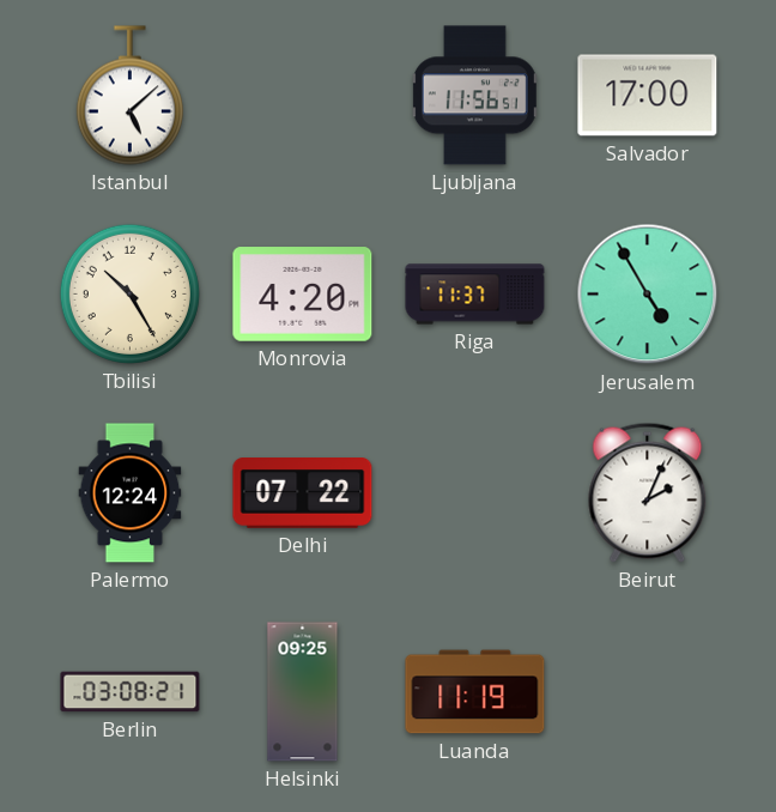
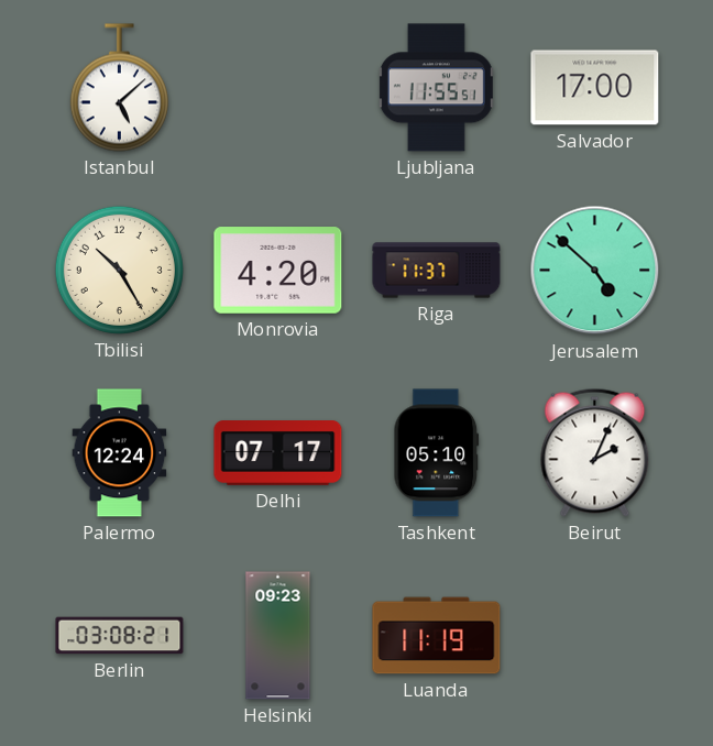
Ljubljana: 11:56 -> 11:55 (436, 88)
Jerusalem: 4:55 -> 4:52 (595, 271)
Delhi: 07:22 -> 07:17 (278, 453)
Tashkent: none -> 05:10 (437, 453)
Helsinki: 09:25 -> 09:23 (278, 636)
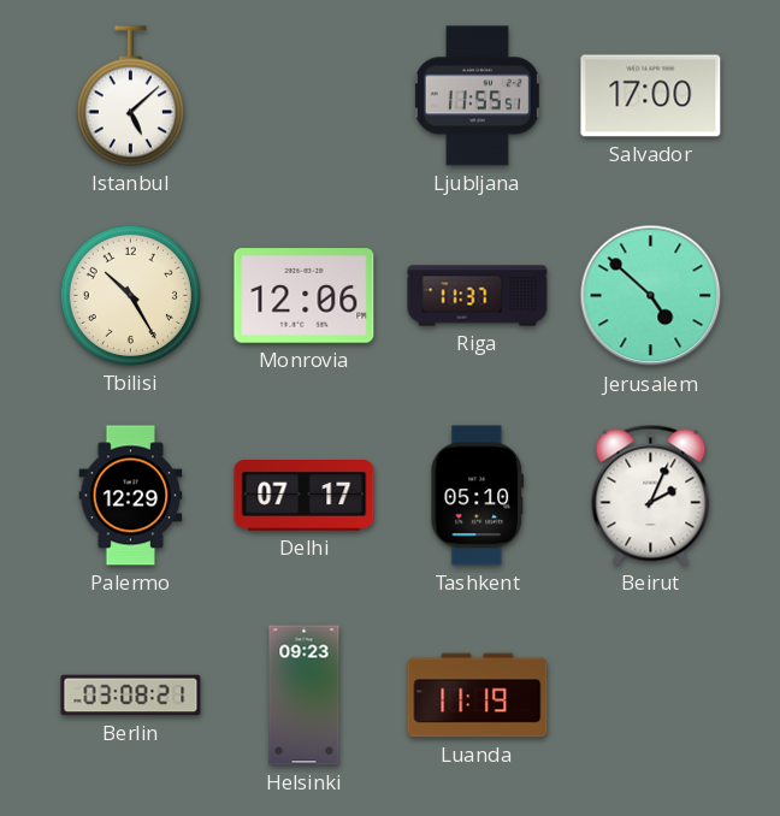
Monrovia: 4:20 -> 12:06 (305, 296)
Palermo: 12:24 -> 12:29 (131, 496)
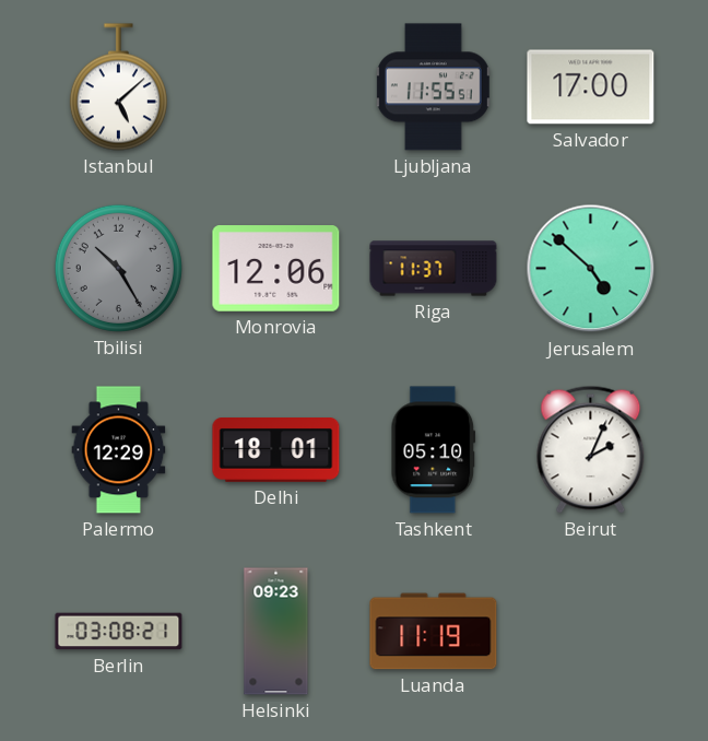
Tbilisi dial: cream -> grey (118, 268)
Delhi: 07:17 -> 18:01 (276, 450)
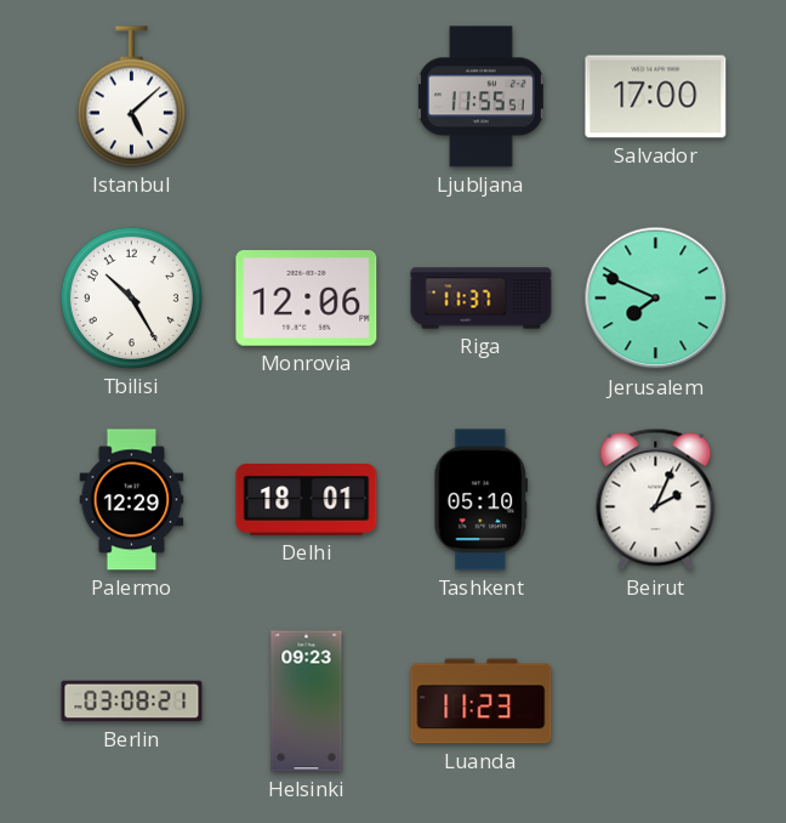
Tbilisi dial: grey -> white (131, 297)
Jerusalem: 4:52 -> 7:49 (656, 299)
Luanda: 11:19 -> 11:23 (482, 702)
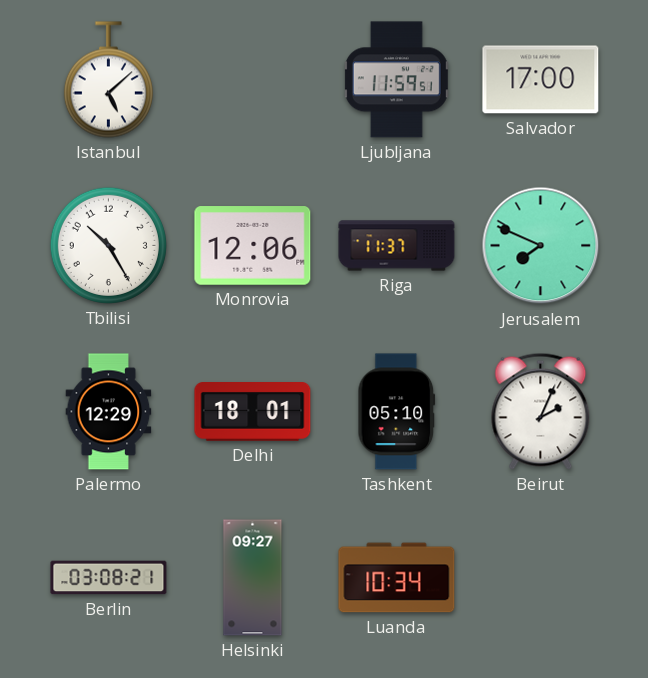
Ljubljana: 11:55 -> 11:59 (396, 80)
Helsinki: 09:23 -> 09:27 (253, 578)
Luanda: 11:23 -> 10:34 (397, 578)
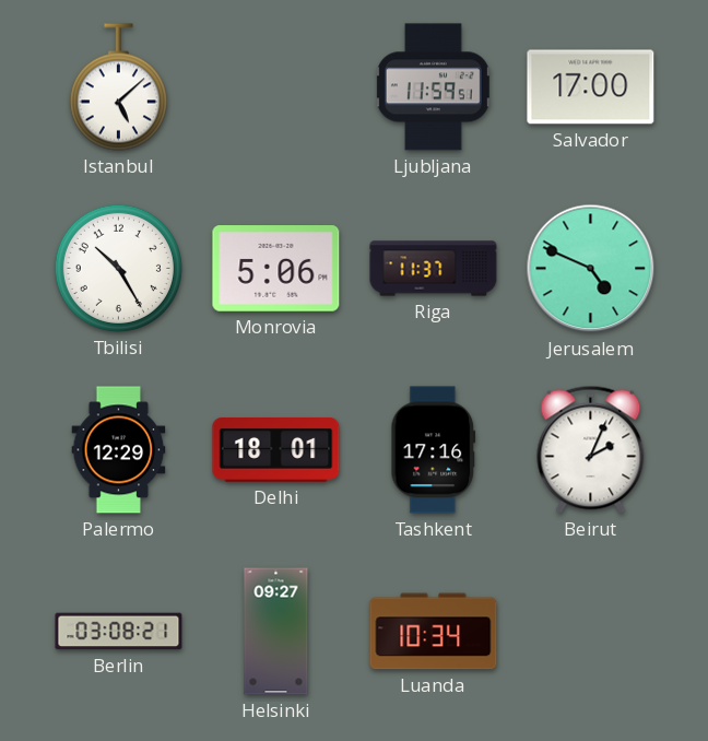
Monrovia: 12:06 -> 5:06 (276, 269)
Jerusalem: 7:49 -> 4:49 (591, 269)
Tashkent: 05:10 -> 17:16 (434, 450)
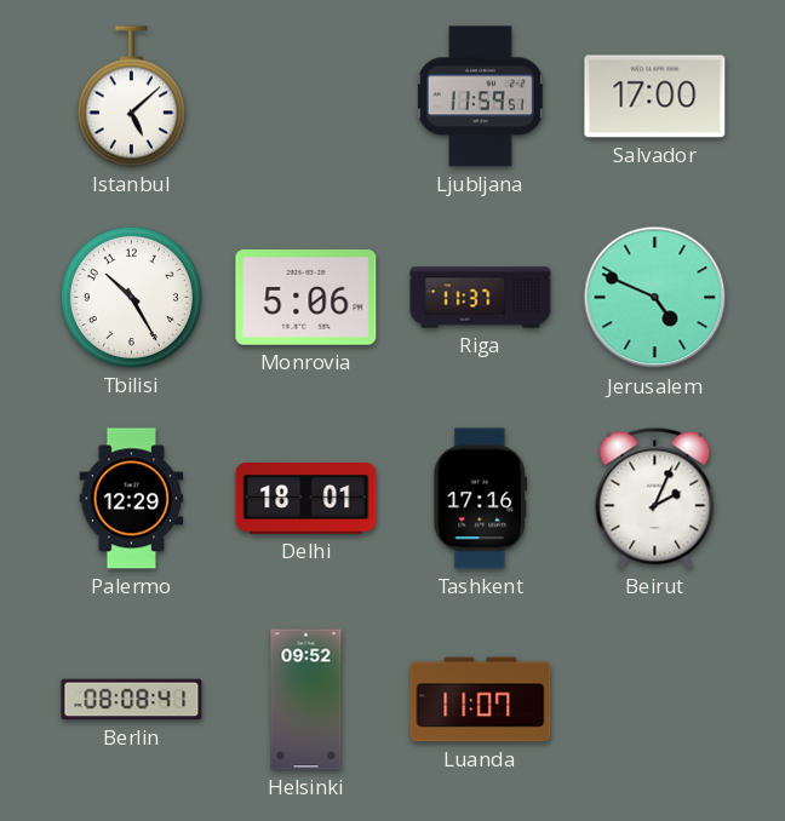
Berlin: 03:08 -> 08:08 (132, 700)
Helsinki: 09:27 -> 09:52 (306, 700)
Luanda: 10:34 -> 11:07 (481, 700)
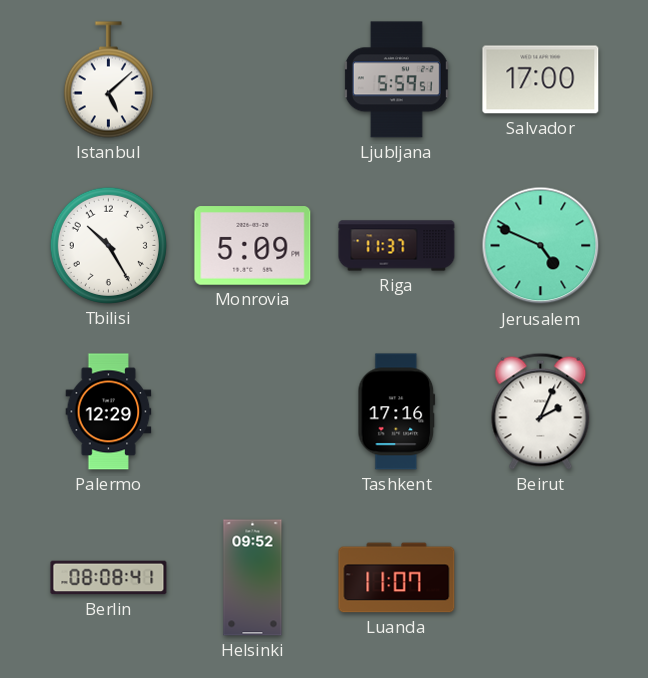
Ljubljana: 11:59 -> 5:59 (396, 80)
Monrovia: 5:06 -> 5:09 (253, 246)
Delhi: 18:01 -> none (306, 499)
